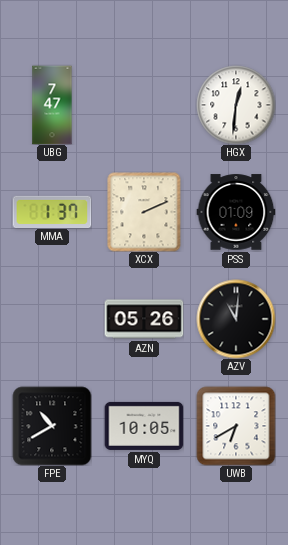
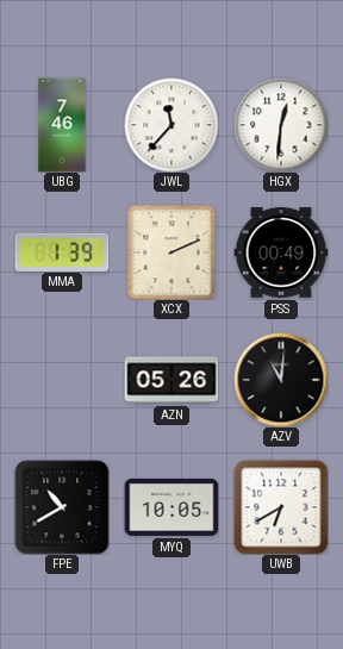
UBG: 7:47 -> 7:46 (62, 125)
JWL: none -> 11:37 (171, 125)
MMA: 1:37 -> 1:39 (62, 251)
PSS: 01:09 -> 00:49 (281, 252)
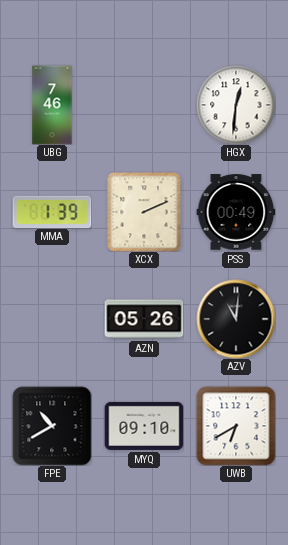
JWL: 11:37 -> none (171, 125)
MYQ: 10:05 -> 09:10 (144, 426)
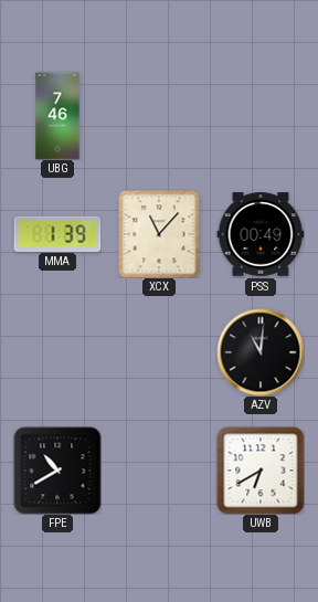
HGX: 12:31 -> none (236, 105)
XCX: 2:11 -> 11:07 (159, 234)
AZN: 05:26 -> none (144, 319)
MYQ: 09:10 -> none (144, 426)
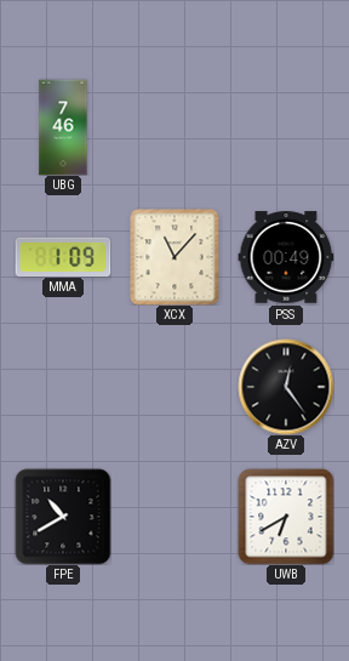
MMA: 1:39 -> 1:09 (63, 256)
AZV: 11:01 -> 12:24 (286, 387)
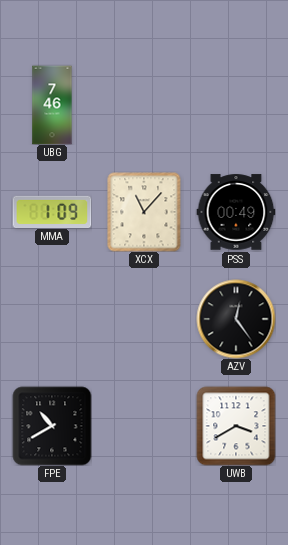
UWB: 6:40 -> 3:40 (236, 426)
